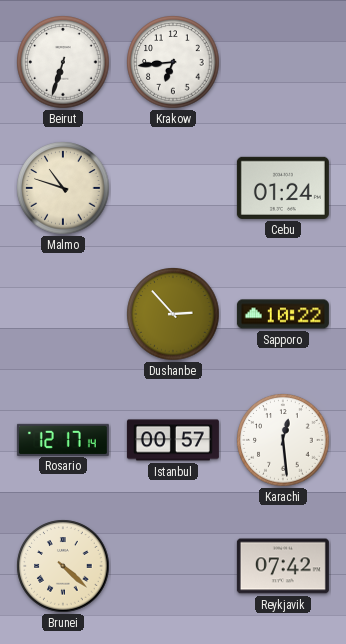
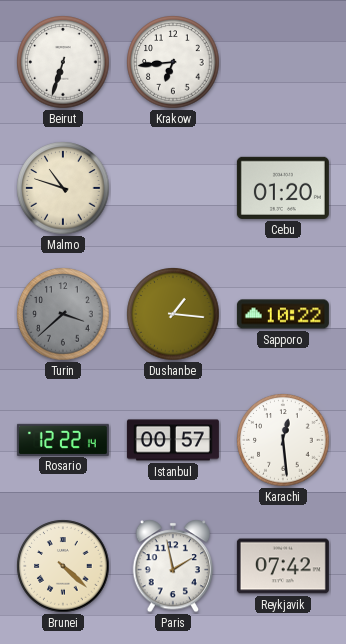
Cebu: 01:24 -> 01:20 (283, 188)
Turin: none -> 3:38 (63, 314)
Dushanbe: 2:53 -> 1:16 (173, 314)
Rosario: 12:17 -> 12:22 (63, 439)
Paris: none -> 1:58 (173, 566)
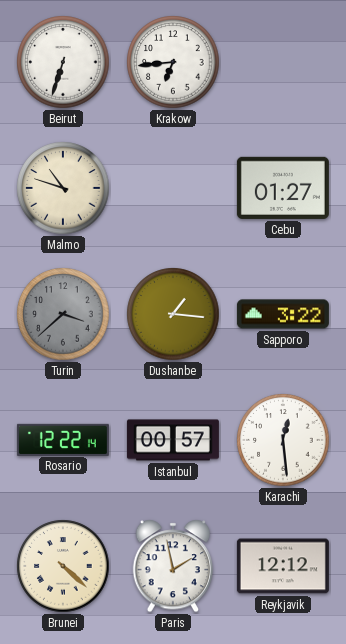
Cebu: 01:20 -> 01:27 (283, 188)
Sapporo: 10:22 -> 3:22 (283, 314)
Reykjavik: 07:42 -> 12:12 (283, 566)
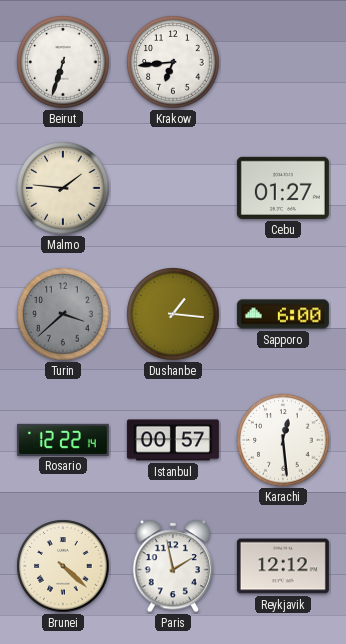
Malmo: 10:48 -> 1:46 (63, 188)
Sapporo: 3:22 -> 6:00 (283, 314)
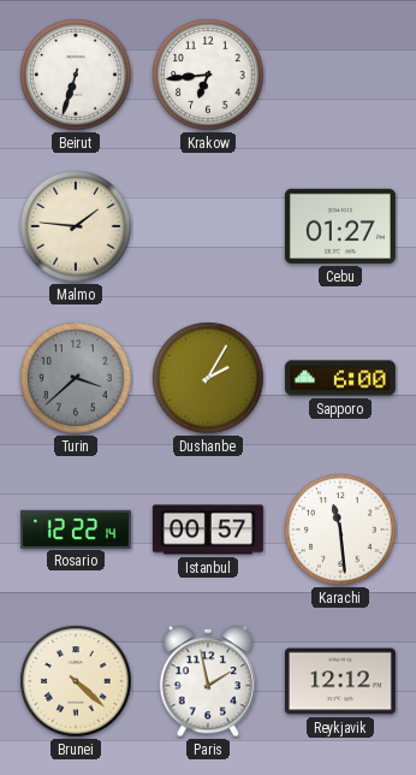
Dushanbe: 1:16 -> 2:05 (208, 378)
Karachi: 12:29 -> 11:29 (340, 530)
